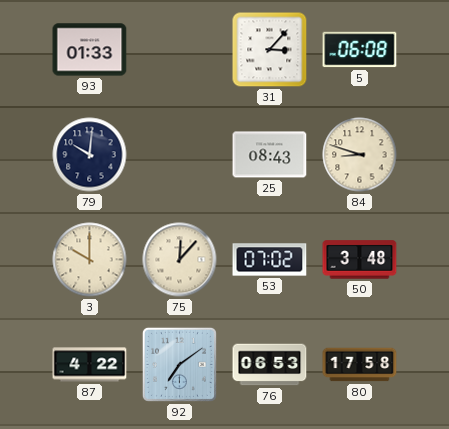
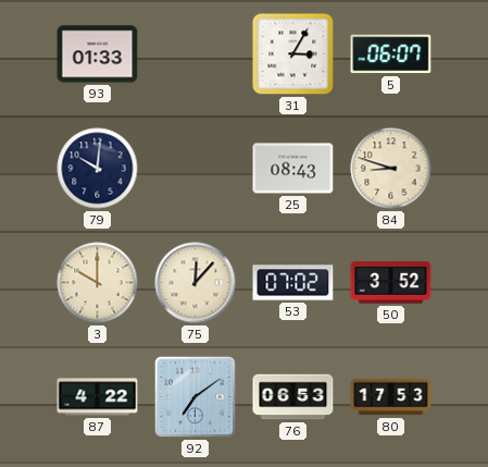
31: 3:07 -> 3:05 (293, 54)
5: 06:08 -> 06:07 (391, 54)
50: 3:48 -> 3:52 (391, 283)
80: 17:58 -> 17:53 (391, 397)
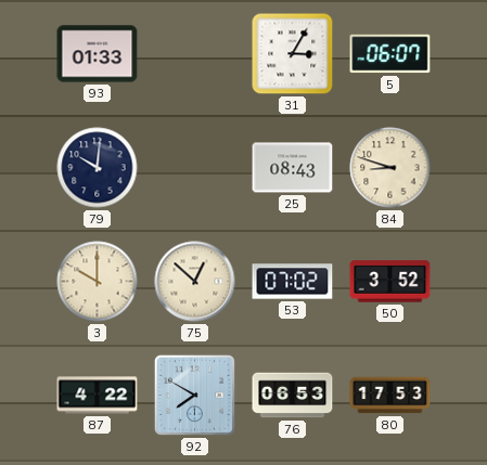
75: 12:07 -> 12:52 (195, 282)
92: 7:09 -> 7:50 (194, 395)
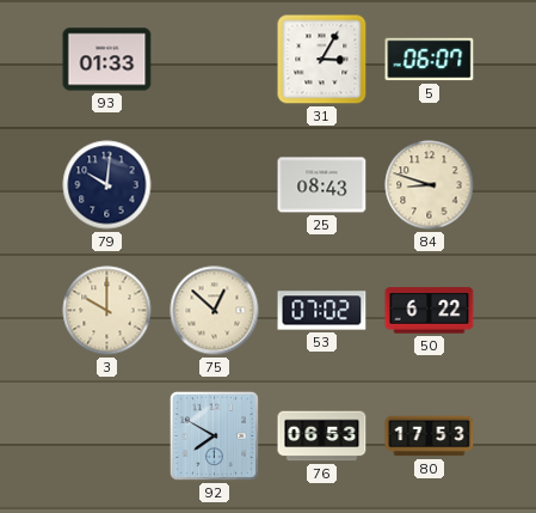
50: 3:52 -> 6:22 (430, 311)
87: 4:22 -> none (98, 396)
